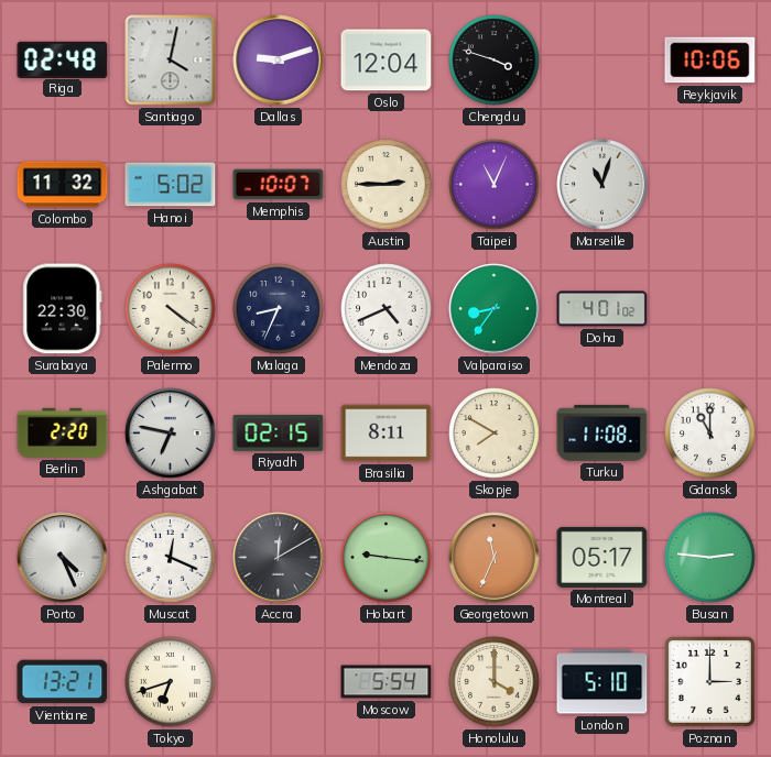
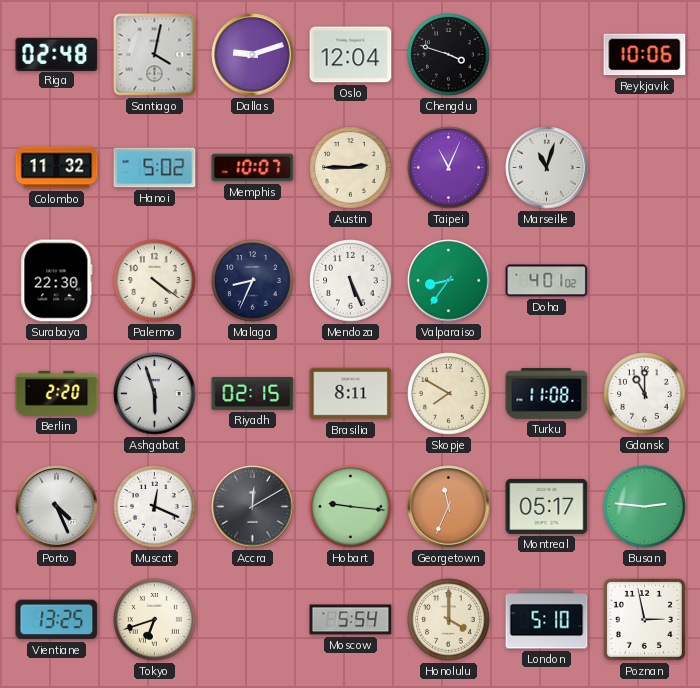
Mendoza: 4:41 -> 5:26 (351, 281)
Ashgabat: 6:47 -> 5:57 (155, 394)
Vientiane: 13:21 -> 13:25 (57, 620)
Poznan: 3:00 -> 2:58 (644, 619)
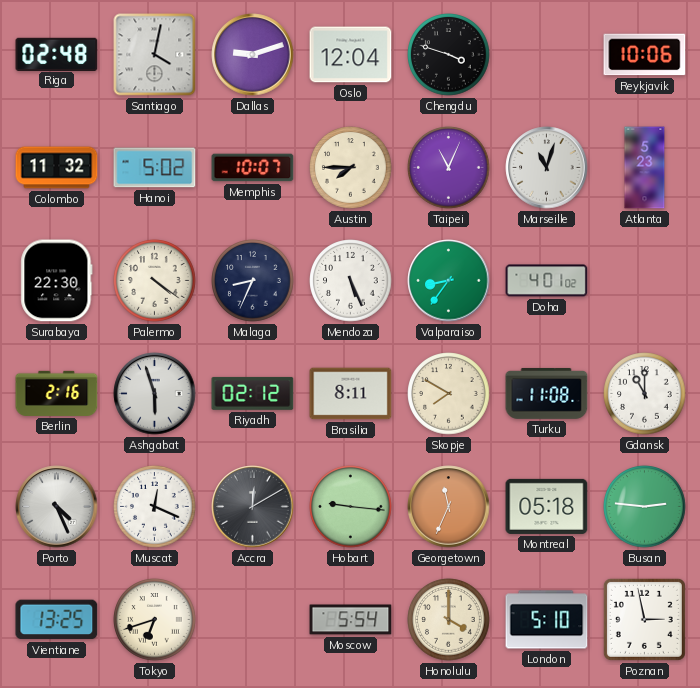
Austin: 2:45 -> 7:45 (351, 168)
Atlanta: none -> 5:23 (645, 168)
Berlin: 2:20 -> 2:16 (57, 393)
Riyadh: 02:15 -> 02:12 (253, 393)
Montreal: 05:17 -> 05:18 (547, 506)
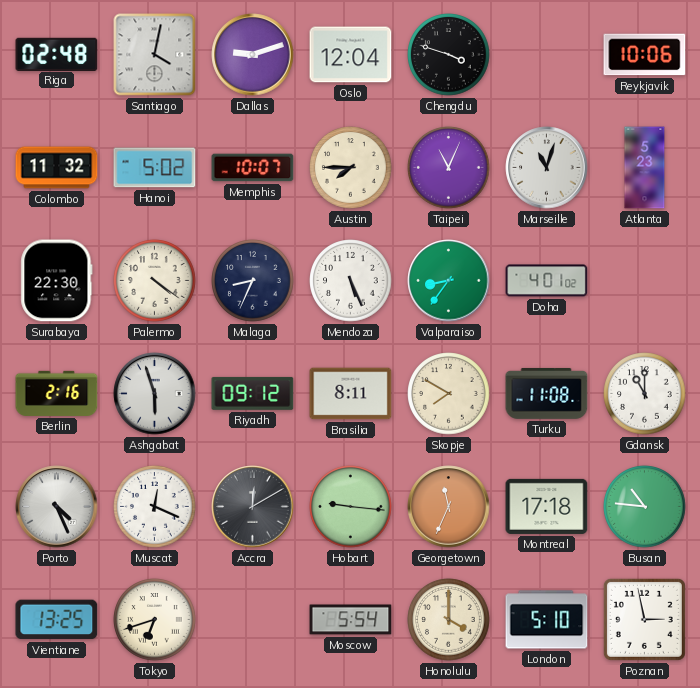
Riyadh: 02:12 -> 09:12 (253, 393)
Montreal: 05:18 -> 17:18 (547, 506)
Busan: 2:46 -> 10:46 (645, 507)
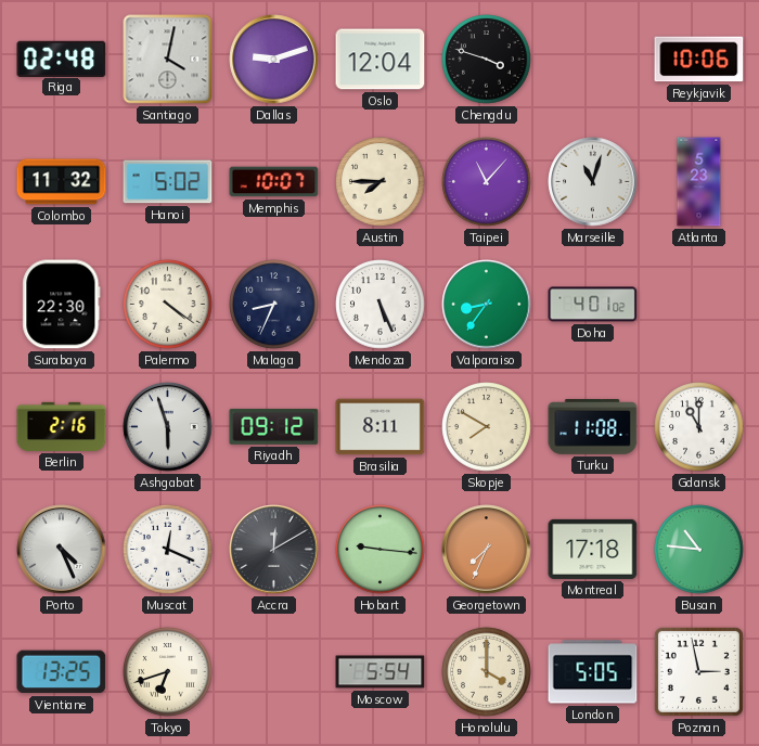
Taipei: 11:04 -> 11:07 (487, 182)
Georgetown: 11:34 -> 7:34 (487, 550)
London: 5:10 -> 5:05 (593, 672)
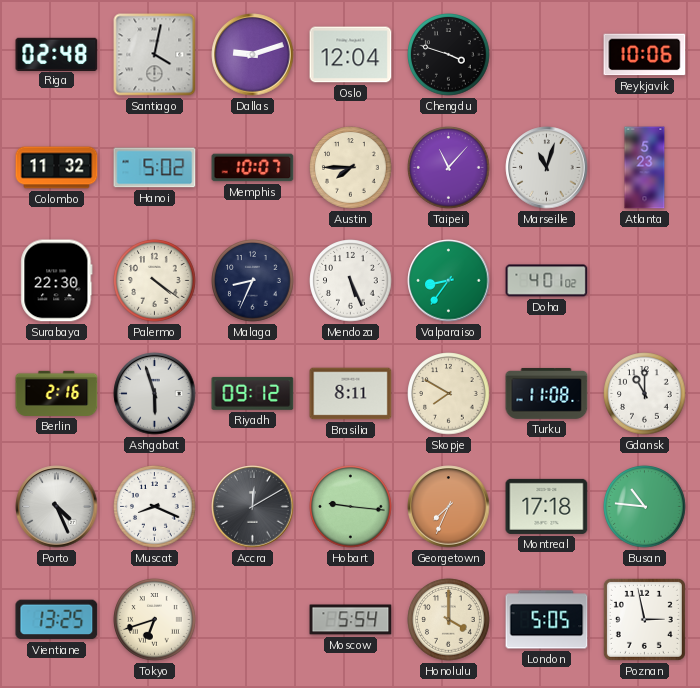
Muscat: 12:19 -> 8:19 (155, 507)
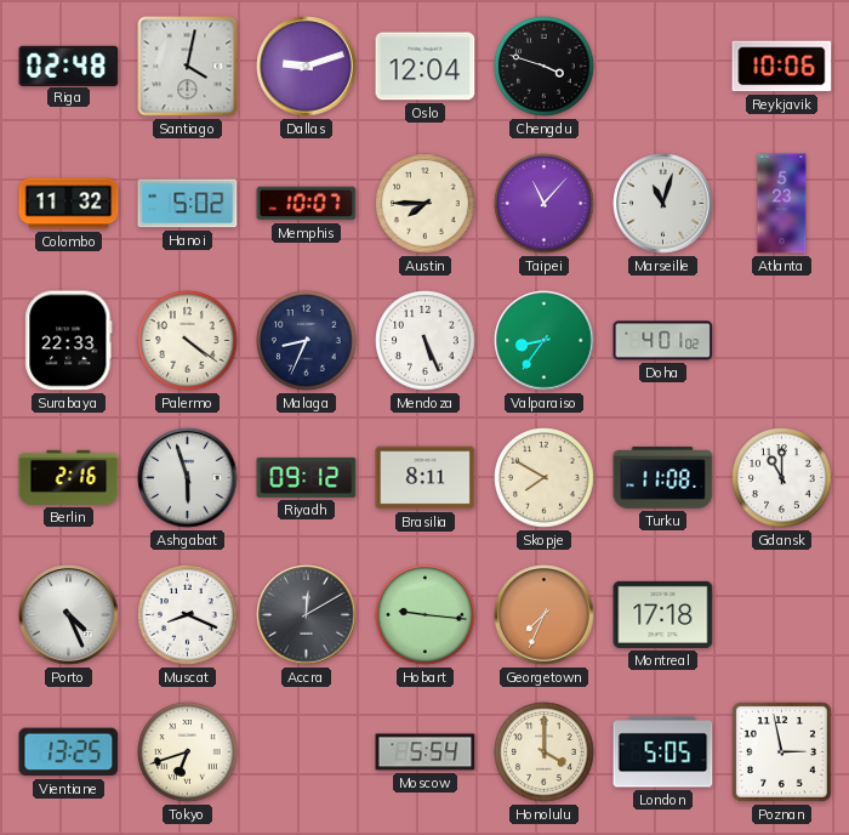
Surabaya: 22:30 -> 22:33 (69, 341)
Busan: 10:46 -> none (645, 507)
